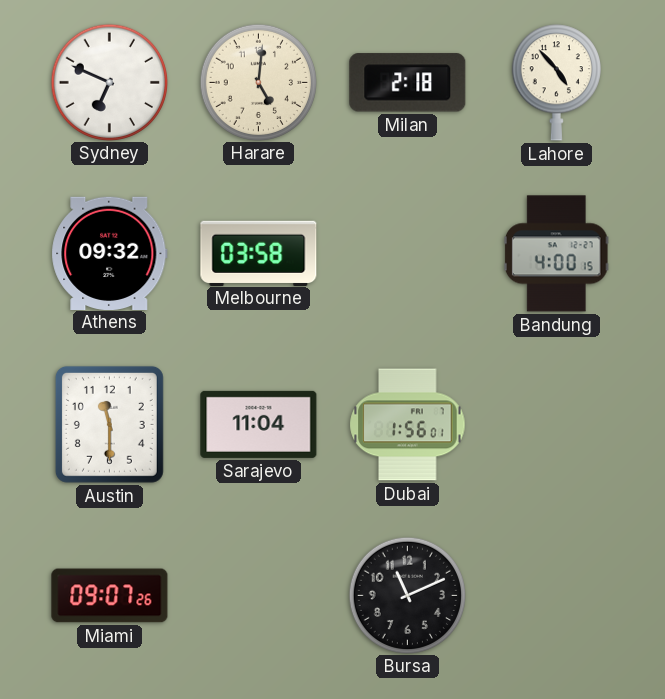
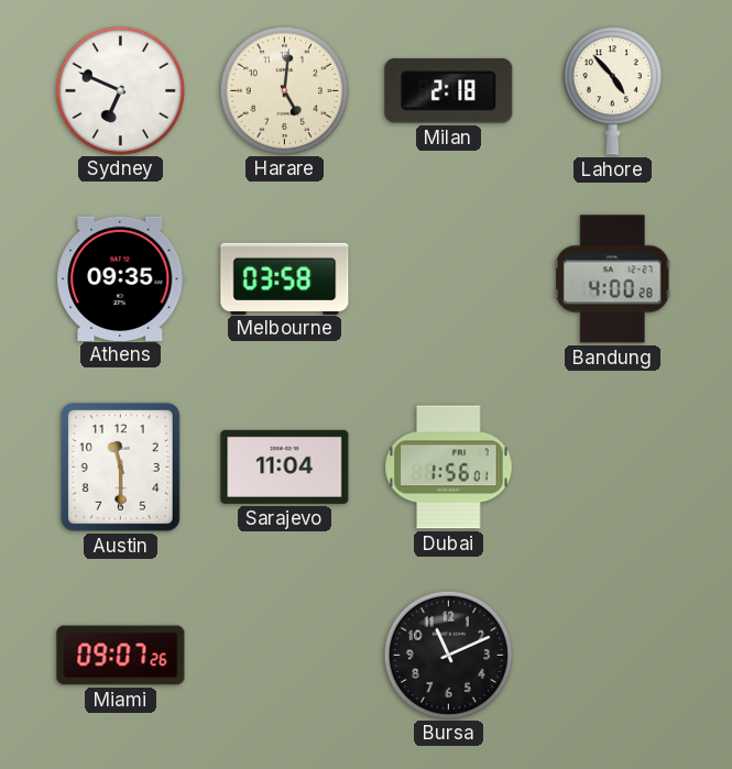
Athens: 09:32 -> 09:35 (121, 278)
Bandung: 4:00:15 -> 4:00:28 (612, 279)
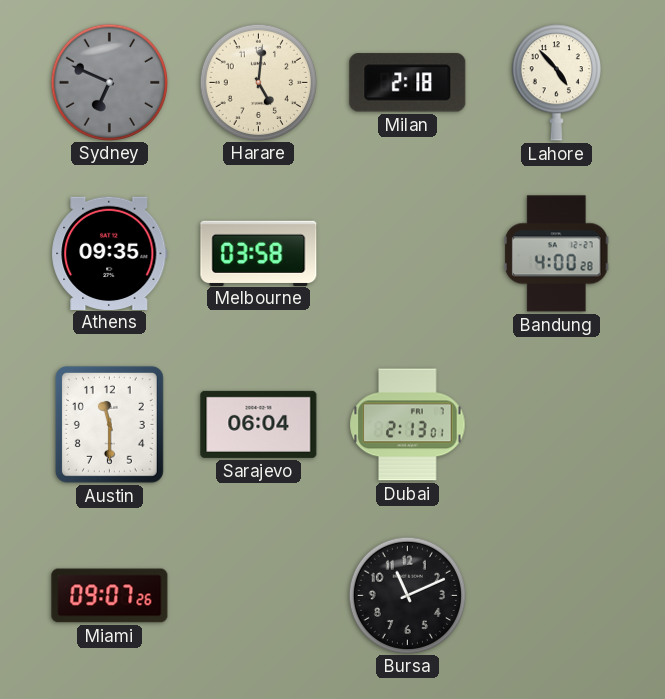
Sydney dial: white -> grey (109, 82)
Sarajevo: 11:04 -> 06:04 (259, 424)
Dubai: 1:56 -> 2:13 (408, 425)
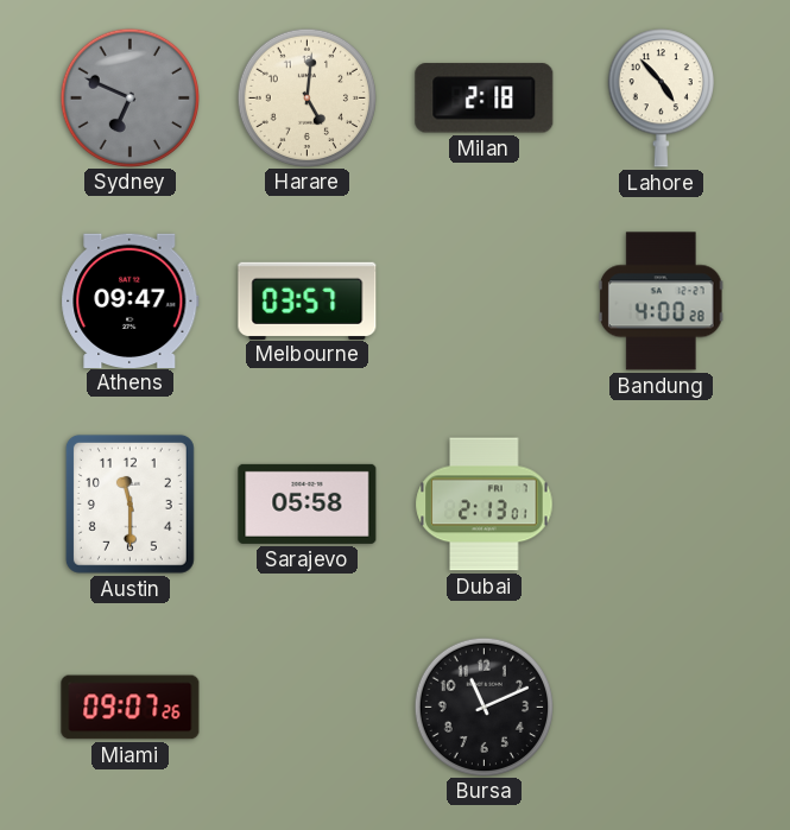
Athens: 09:35 -> 09:47 (131, 300)
Melbourne: 03:58 -> 03:57 (308, 300)
Sarajevo: 06:04 -> 05:58 (308, 503)
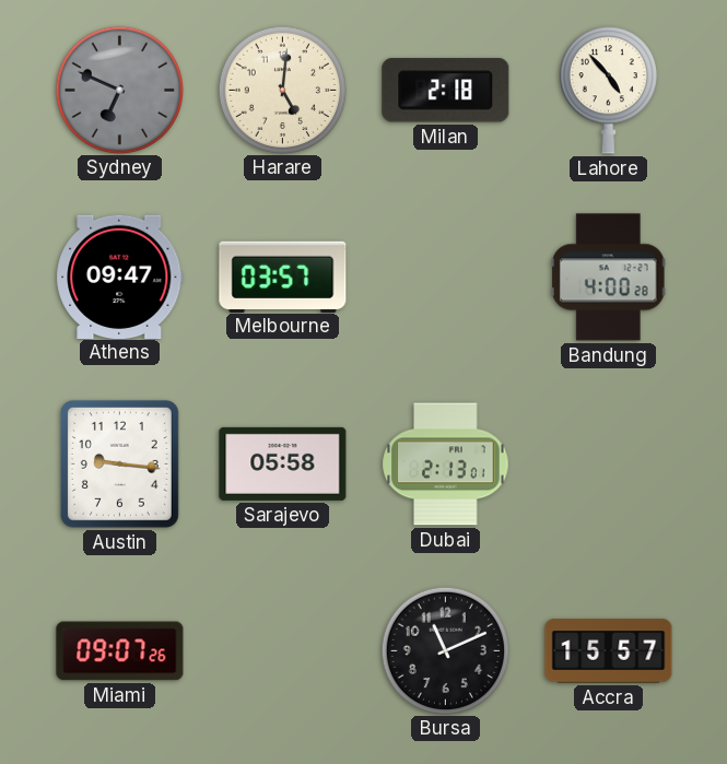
Austin: 11:30 -> 9:16 (119, 463)
Accra: none -> 15:57 (609, 651)
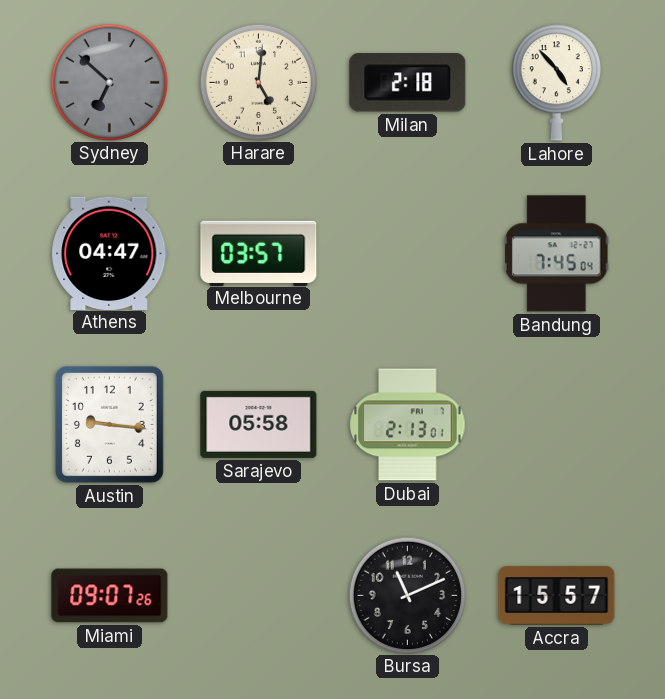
Sydney: 6:49 -> 6:52 (109, 82)
Athens: 09:47 -> 04:47 (110, 253)
Bandung: 4:00 -> 7:45 (556, 254)
